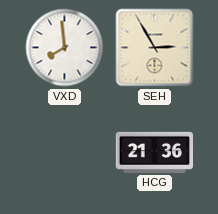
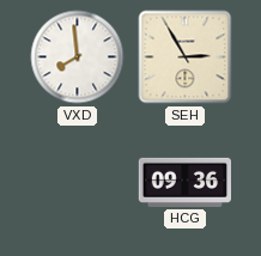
HCG: 21:36 -> 09:36 (184, 182)
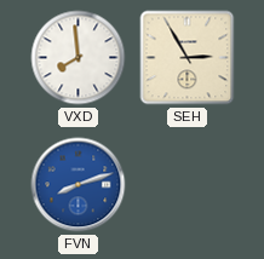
FVN: none -> 8:12 (79, 185)
HCG: 09:36 -> none (184, 182)
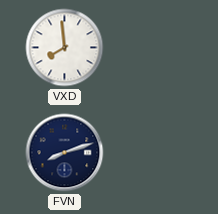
SEH: 2:55 -> none (188, 58)
FVN dial: blue -> navy (65, 153)
